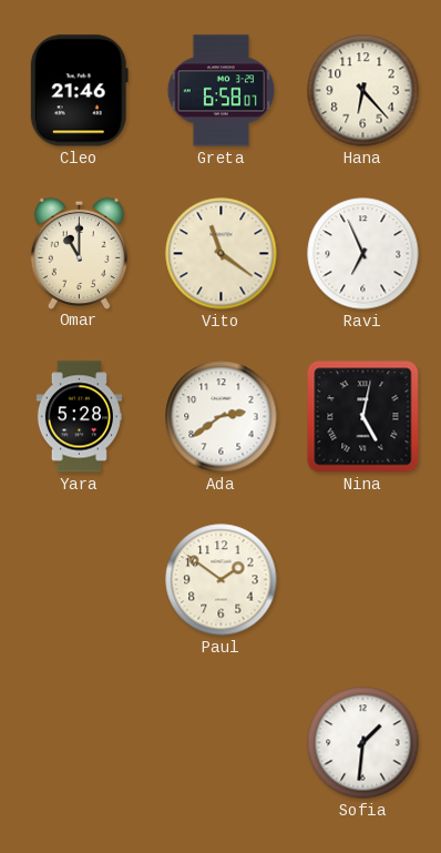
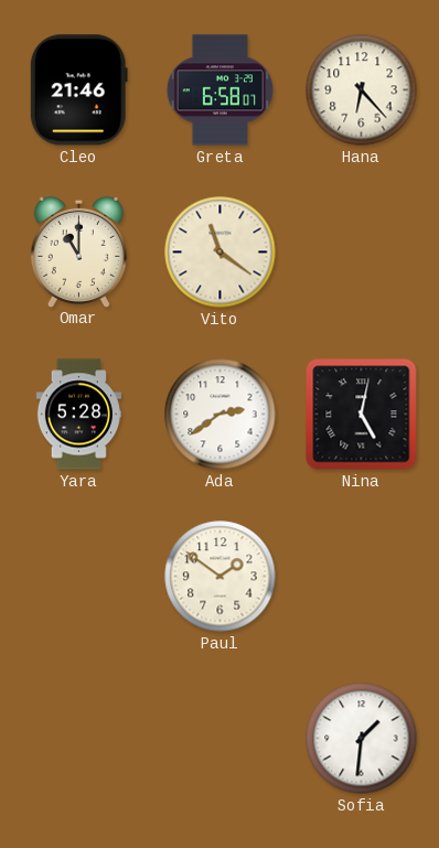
Ravi: 6:56 -> none (363, 254)
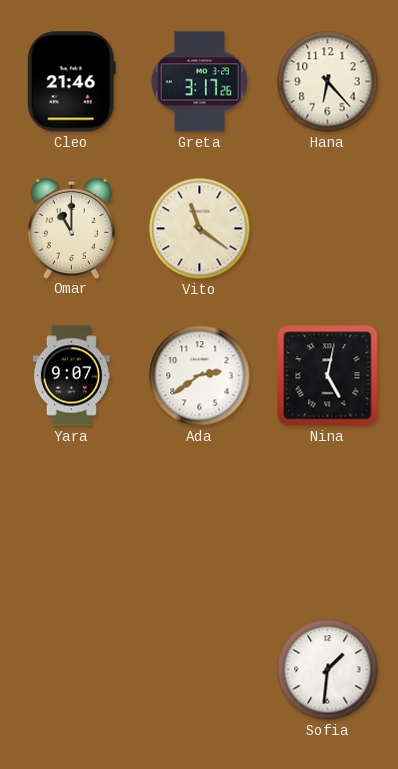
Greta: 6:58 -> 3:17 (199, 82)
Yara: 5:28 -> 9:07 (71, 376)
Paul: 1:51 -> none (221, 577)
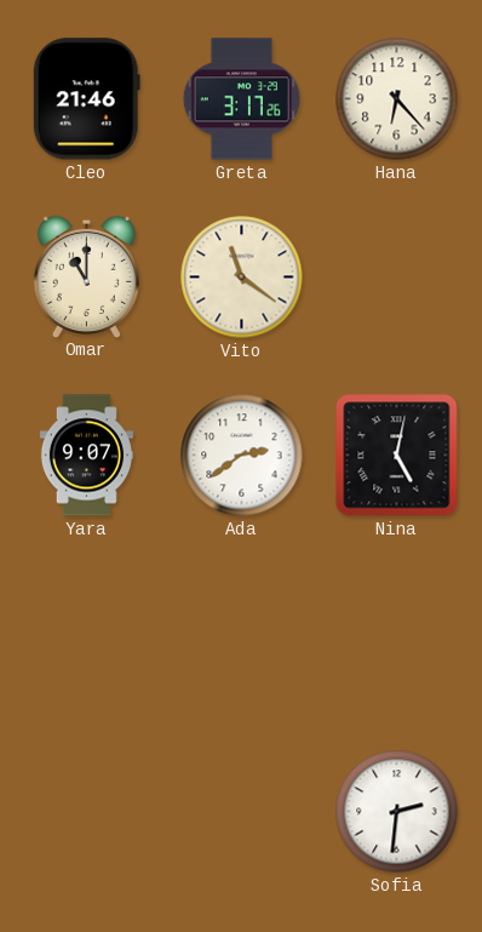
Sofia: 1:31 -> 2:31 (397, 812)
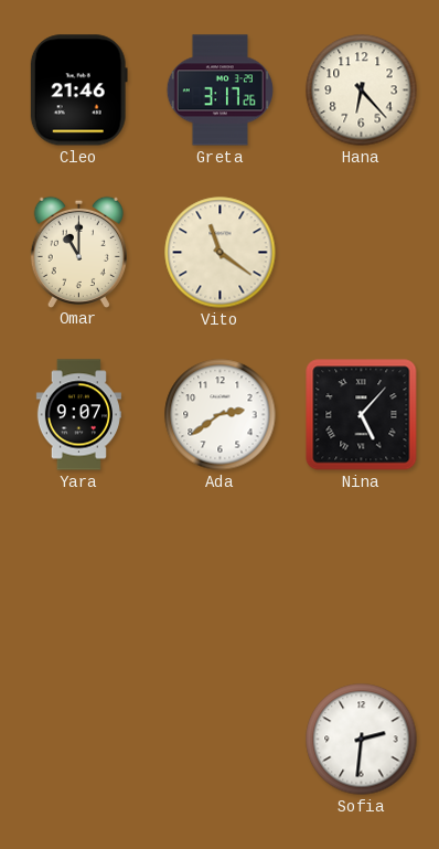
Nina: 5:02 -> 5:07 (362, 415)
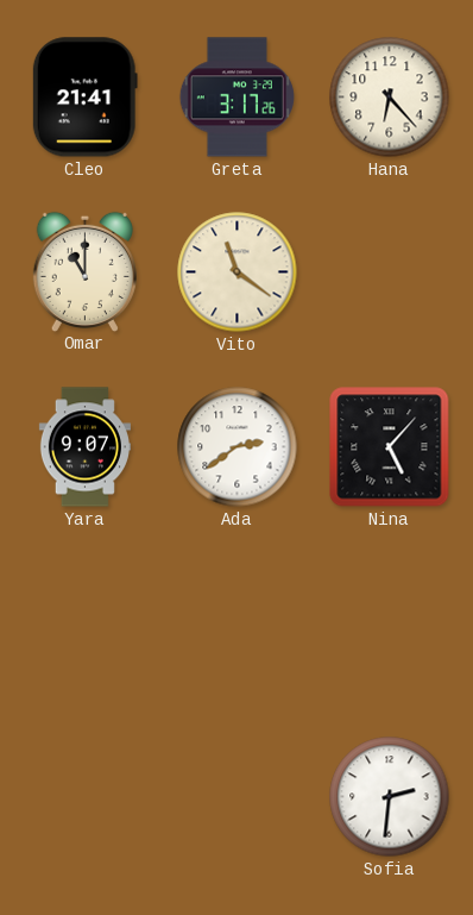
Cleo: 21:46 -> 21:41 (84, 98)
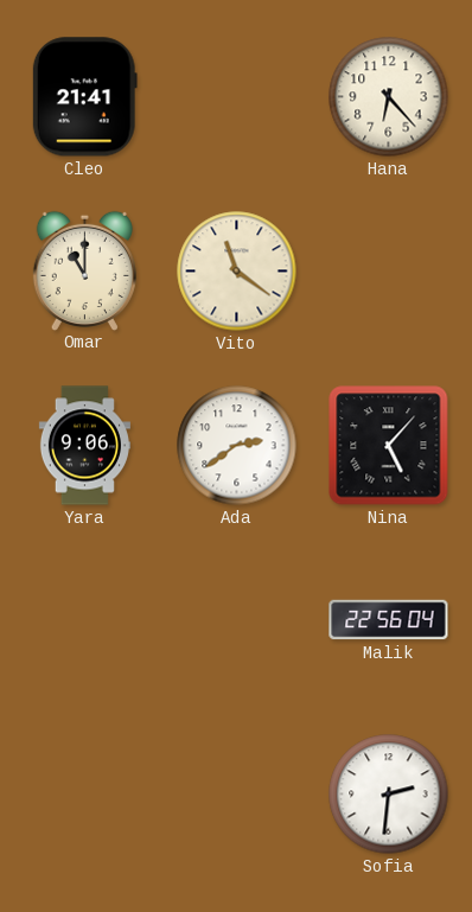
Greta: 3:17 -> none (236, 98)
Yara: 9:07 -> 9:06 (84, 446)
Malik: none -> 22:56 (389, 620)
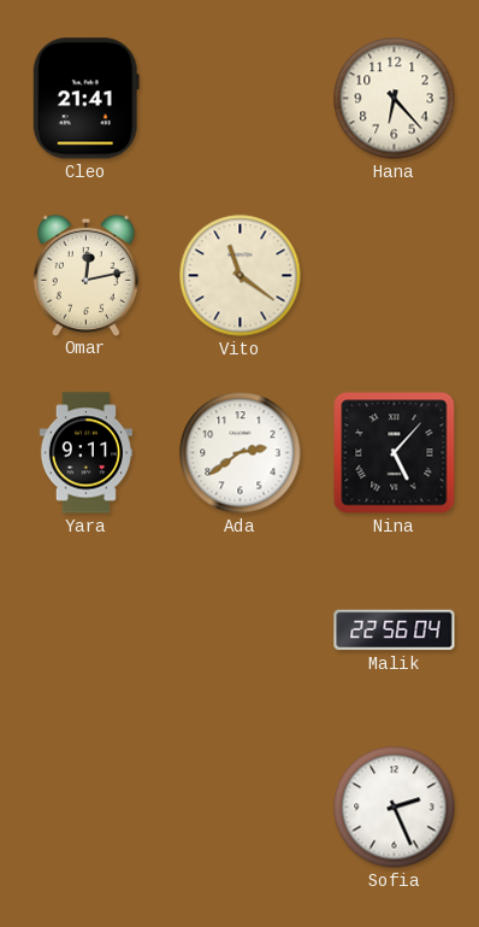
Omar: 11:00 -> 12:13 (85, 275)
Yara: 9:06 -> 9:11 (85, 453)
Sofia: 2:31 -> 2:26 (395, 808)
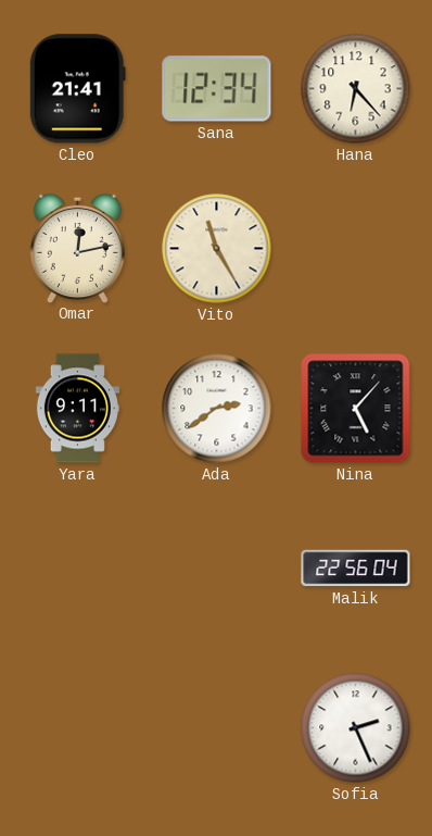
Sana: none -> 12:34 (217, 89)
Vito: 11:21 -> 11:25 (217, 249)
